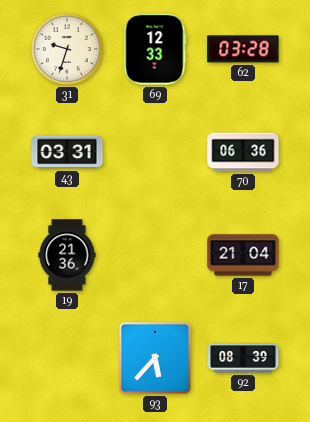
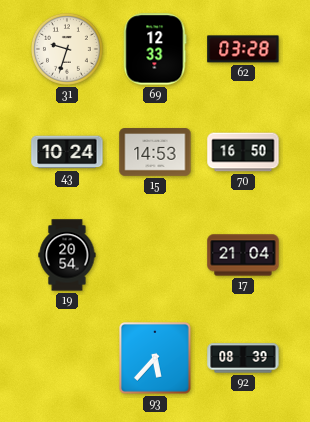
43: 03:31 -> 10:24 (67, 152)
15: none -> 14:53 (155, 152)
70: 06:36 -> 16:50 (243, 152)
19: 21:36 -> 20:54 (67, 255)
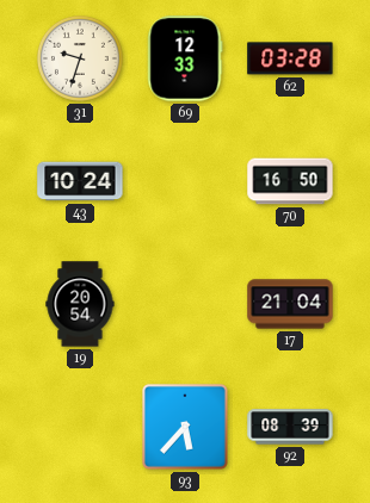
15: 14:53 -> none (155, 152)
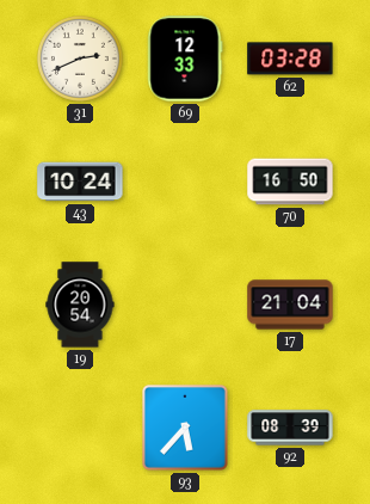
31: 9:33 -> 2:41 (81, 60)
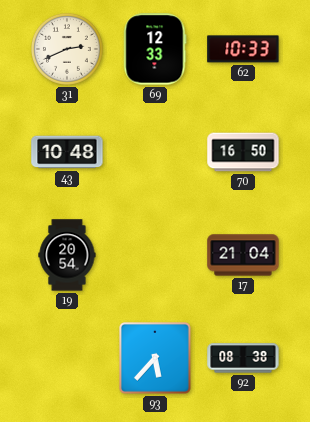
62: 03:28 -> 10:33 (243, 49)
43: 10:24 -> 10:48 (67, 152)
92: 08:39 -> 08:38 (243, 358)
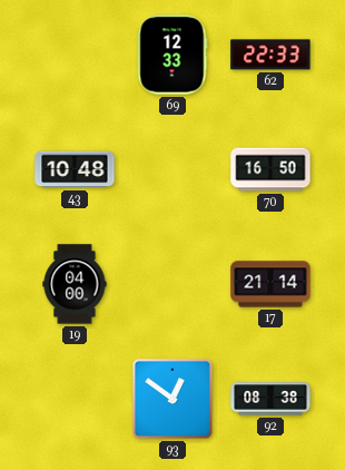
31: 2:41 -> none (68, 50)
62: 10:33 -> 22:33 (270, 55)
19: 20:54 -> 04:00 (75, 284)
17: 21:04 -> 21:14 (270, 284)
93: 5:37 -> 12:51 (174, 400)
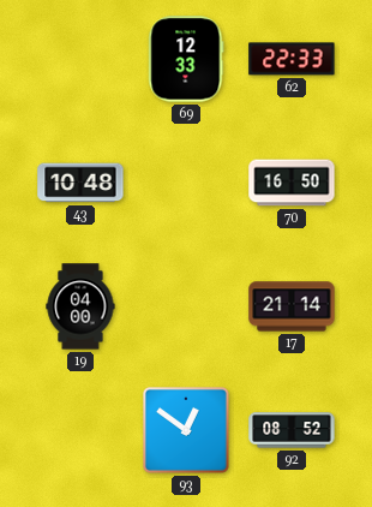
92: 08:38 -> 08:52 (292, 430)
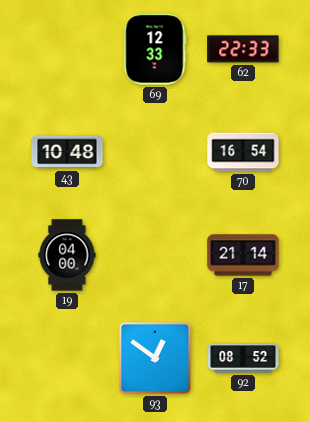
70: 16:50 -> 16:54 (243, 152)
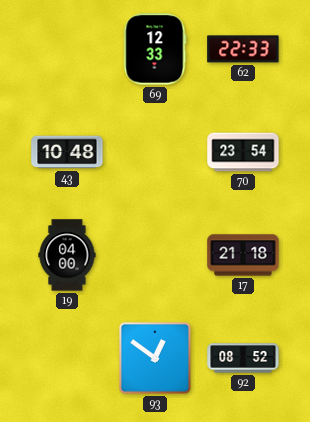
70: 16:54 -> 23:54 (243, 152)
17: 21:14 -> 21:18 (243, 255)
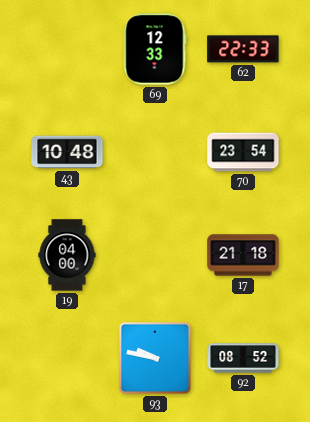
93: 12:51 -> 9:47 (156, 359)
